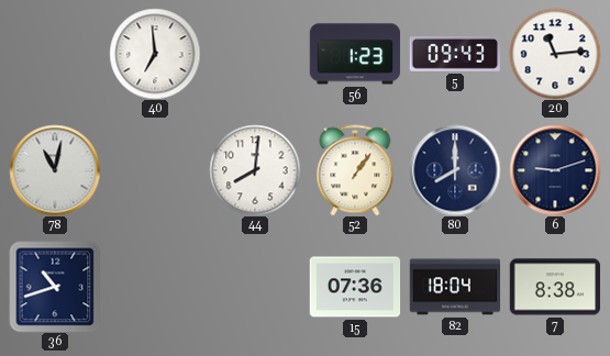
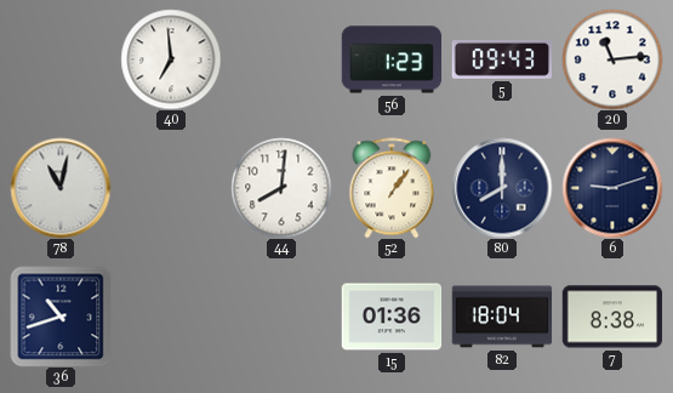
15: 07:36 -> 01:36 (392, 317)
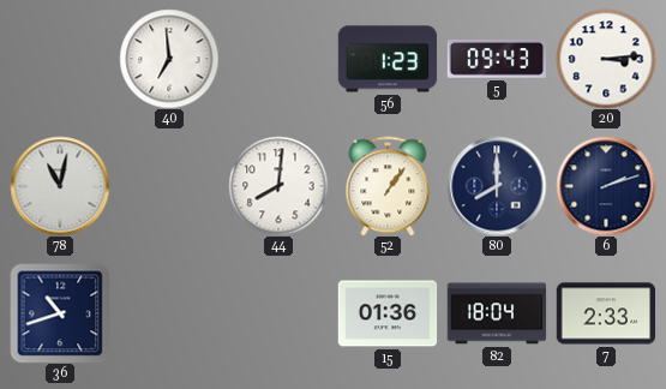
20: 11:14 -> 3:14 (606, 59)
6: 9:12 -> 2:12 (606, 186)
7: 8:38 -> 2:33 (606, 313)
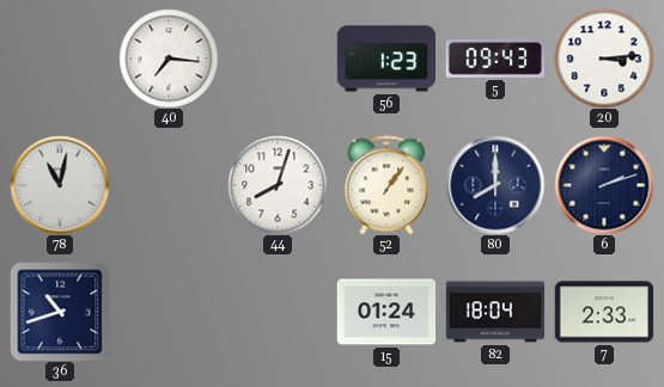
40: 6:59 -> 7:16 (169, 59)
44: 8:01 -> 8:03 (278, 185)
15: 01:36 -> 01:24 (386, 312)
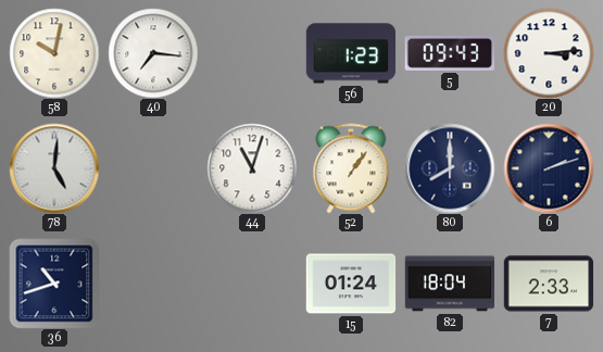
58: none -> 10:02 (54, 53)
78: 11:02 -> 5:01 (54, 168)
44: 8:03 -> 11:03 (252, 168)
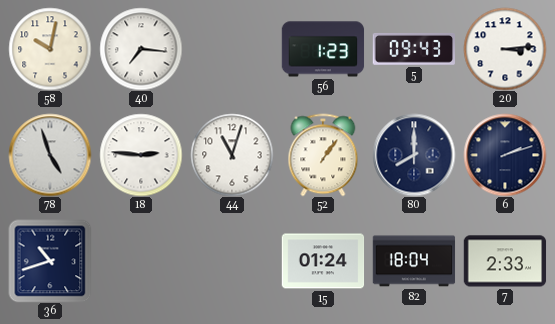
78: 5:01 -> 4:57 (50, 155)
18: none -> 2:46 (141, 155)
